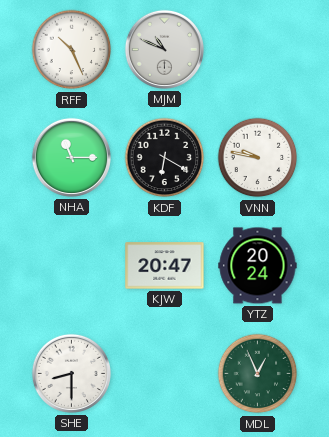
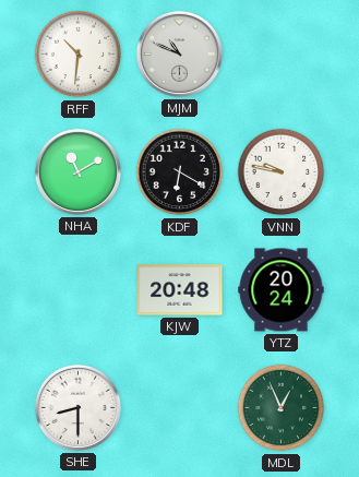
RFF: 10:26 -> 10:31 (79, 55)
NHA: 11:15 -> 11:10 (77, 171)
KJW: 20:47 -> 20:48 (180, 290)
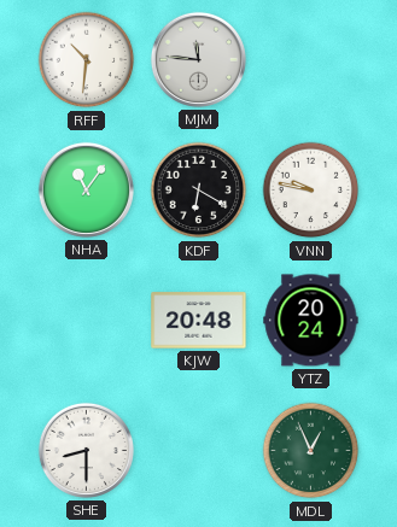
MJM: 10:49 -> 11:46 (198, 59)
NHA: 11:10 -> 11:06 (86, 189)
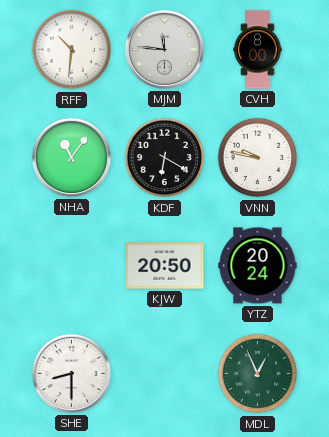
CVH: none -> 8:00 (258, 50)
KJW: 20:48 -> 20:50 (165, 266)
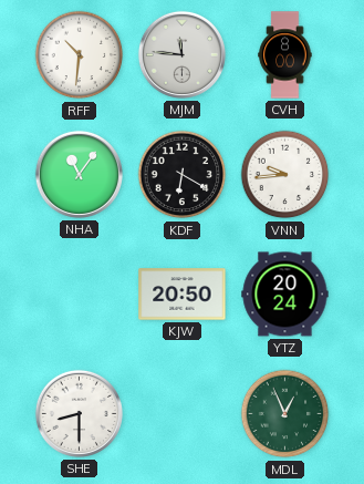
VNN: 9:47 -> 9:44 (285, 175)
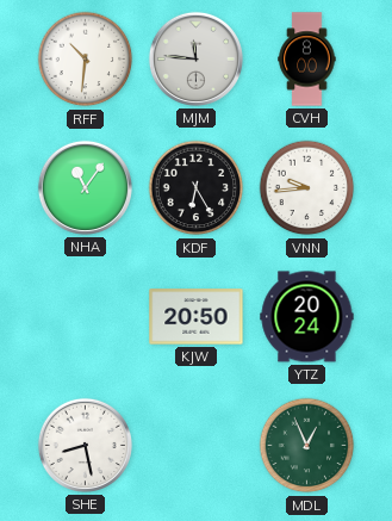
KDF: 6:20 -> 6:25 (197, 188)
SHE: 8:30 -> 8:28 (85, 445)
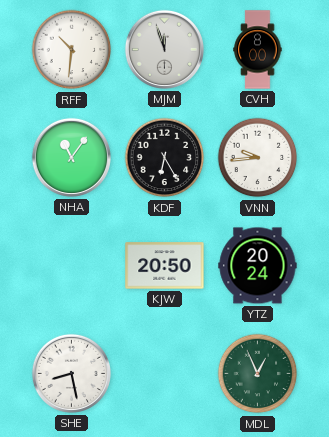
MJM: 11:46 -> 11:57 (164, 49)
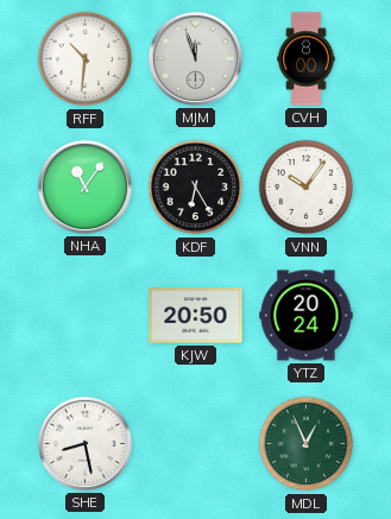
VNN: 9:44 -> 10:06 (307, 188)
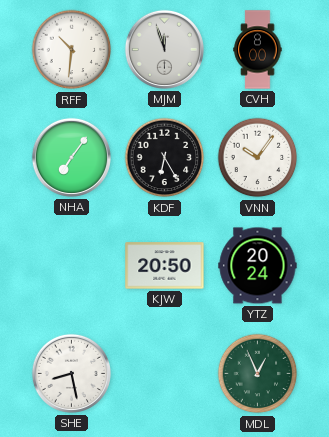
NHA: 11:06 -> 7:06 (71, 157)
